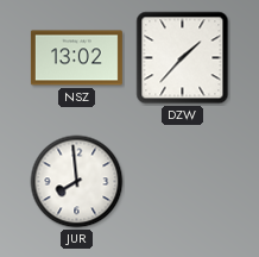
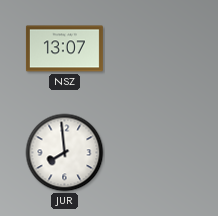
NSZ: 13:02 -> 13:07 (64, 49)
DZW: 1:37 -> none (183, 58)
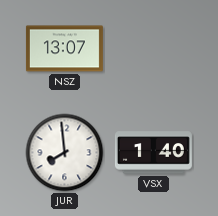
VSX: none -> 1:40 (153, 153)
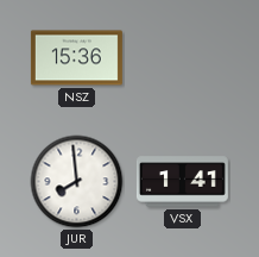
NSZ: 13:07 -> 15:36 (76, 58)
VSX: 1:40 -> 1:41 (182, 182)
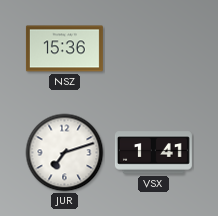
JUR: 7:59 -> 7:12 (65, 153)
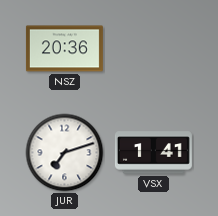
NSZ: 15:36 -> 20:36 (64, 49)
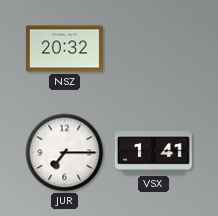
NSZ: 20:36 -> 20:32 (64, 49)
JUR: 7:12 -> 7:15 (65, 153)
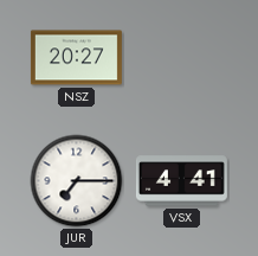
NSZ: 20:32 -> 20:27 (76, 58)
VSX: 1:41 -> 4:41 (181, 181)
